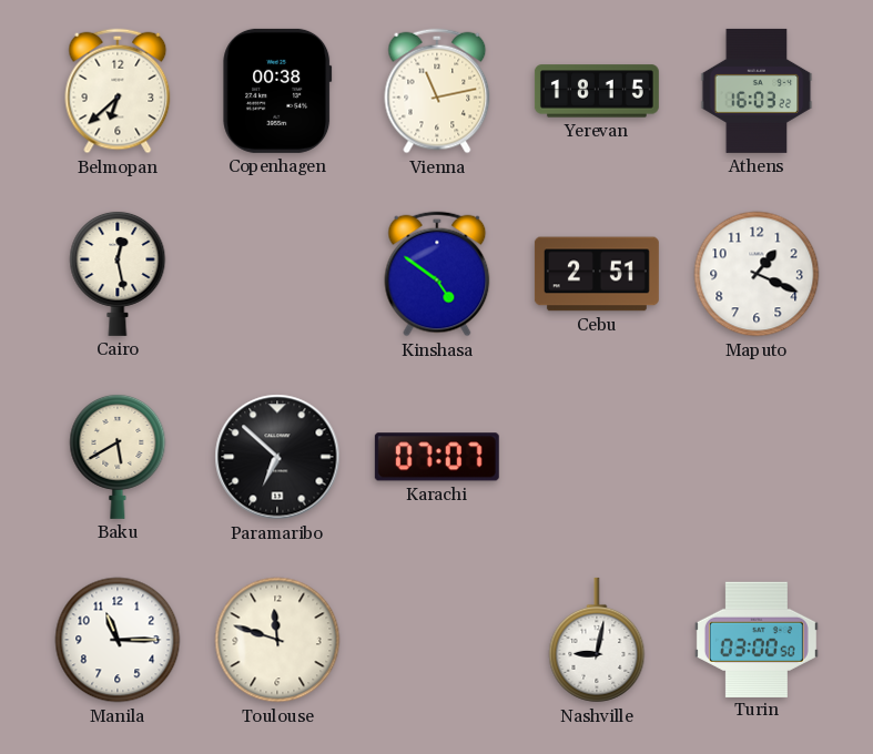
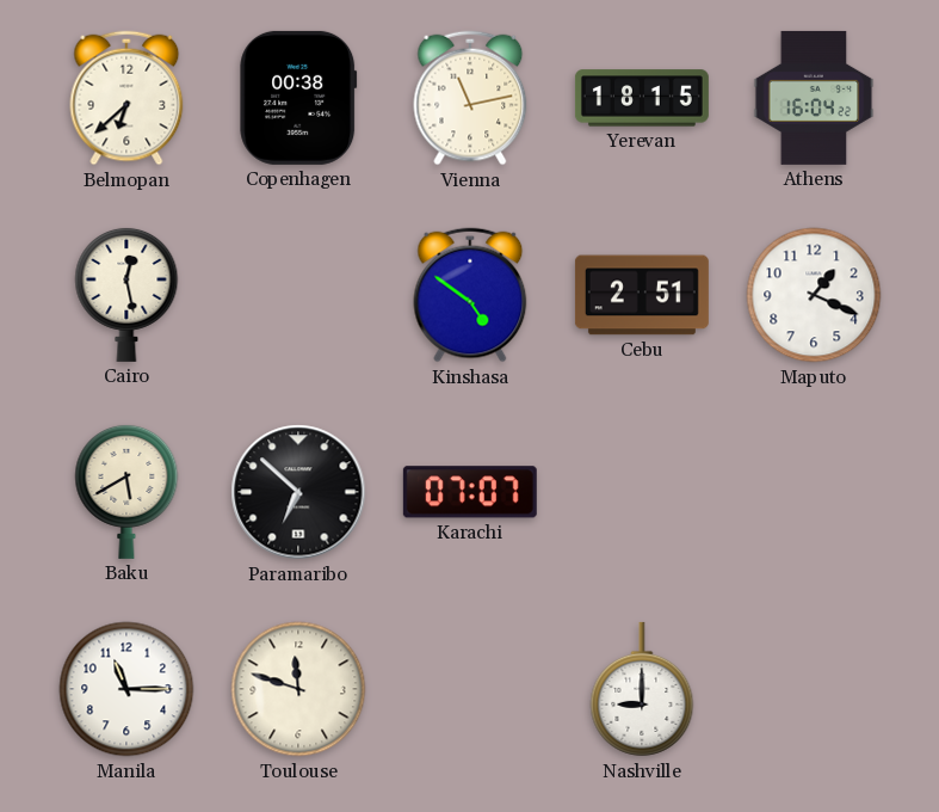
Athens: 16:03 -> 16:04 (814, 98)
Nashville: 9:02 -> 9:00 (642, 689)
Turin: 03:00 -> none (757, 639)
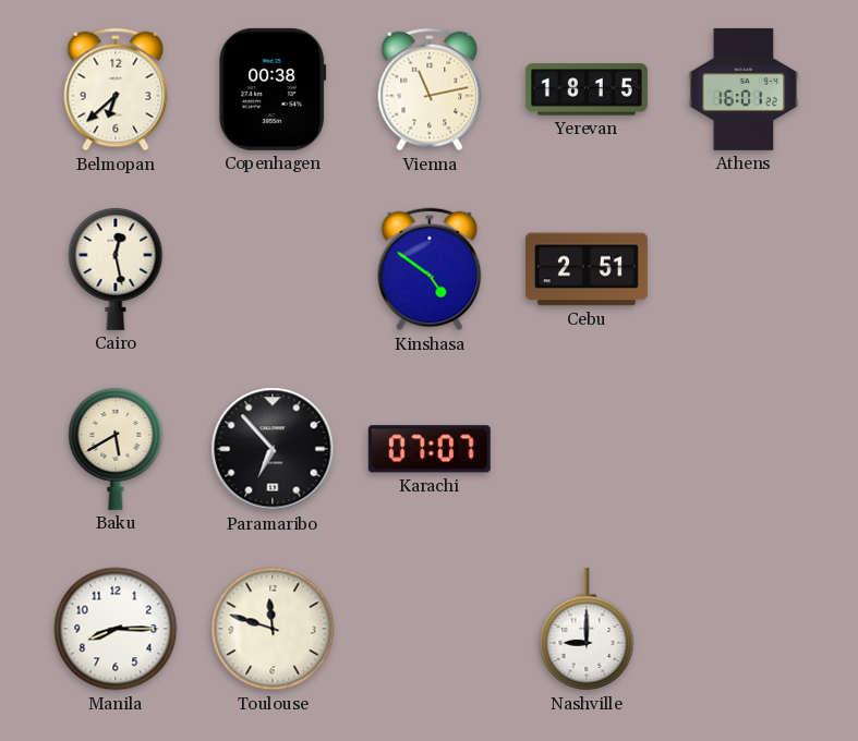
Athens: 16:04 -> 16:01 (744, 89)
Maputo: 1:19 -> none (814, 295)
Paramaribo: 6:52 -> 6:53 (273, 449)
Manila: 11:15 -> 8:15 (116, 629)
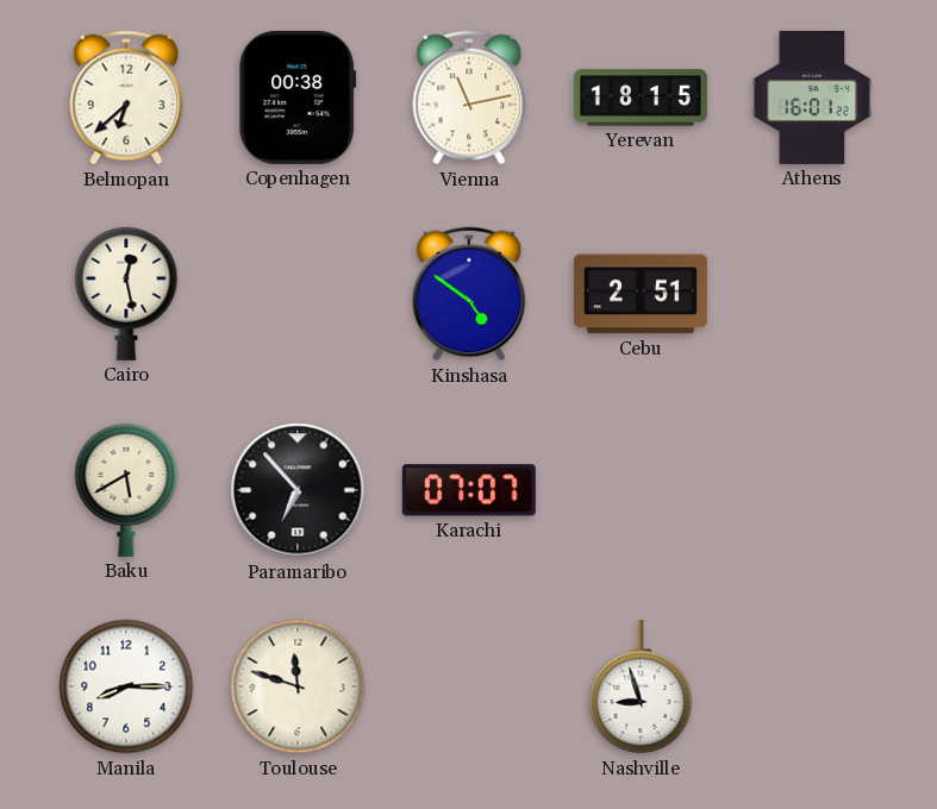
Nashville: 9:00 -> 8:57 (641, 686)
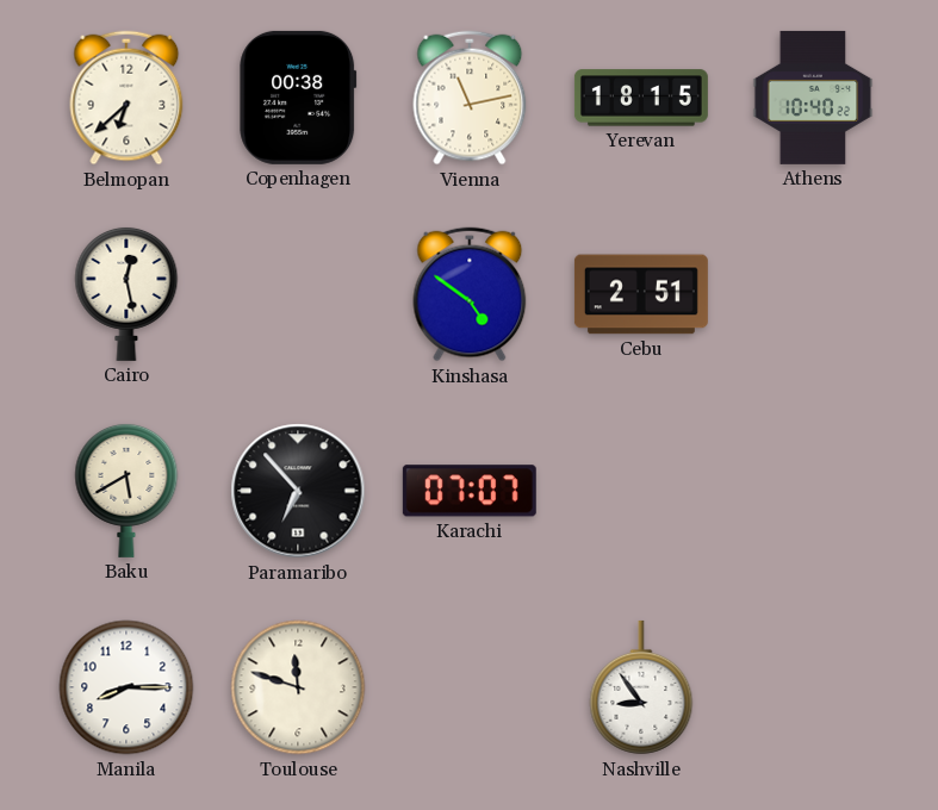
Athens: 16:01 -> 10:40 (813, 98)
Nashville: 8:57 -> 8:54 (641, 687)
